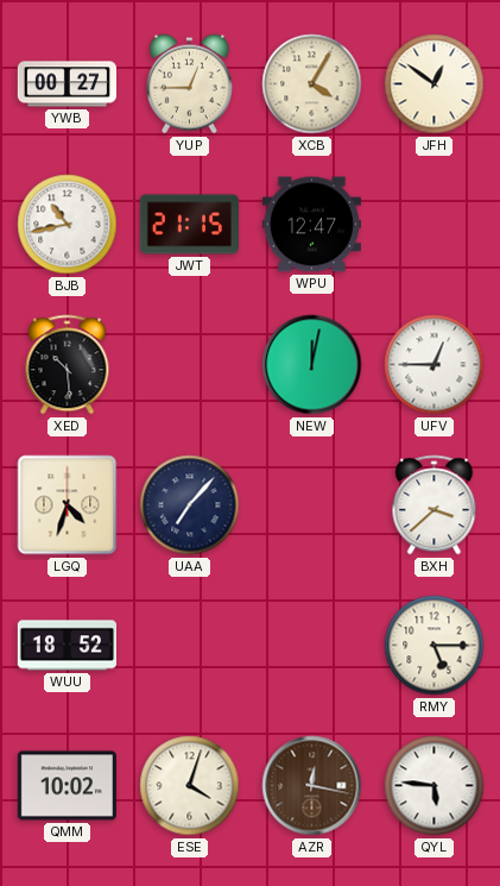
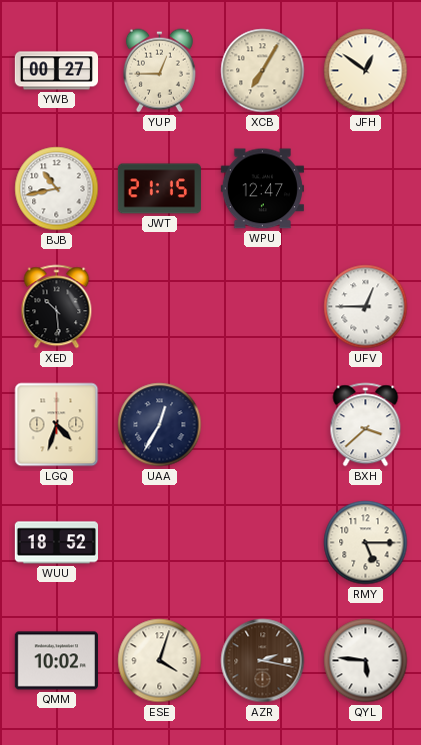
XCB: 4:05 -> 7:05 (263, 71)
NEW: 12:02 -> none (312, 365)
UAA: 7:07 -> 12:35 (160, 425)
AZR: 12:17 -> 2:17 (263, 661)
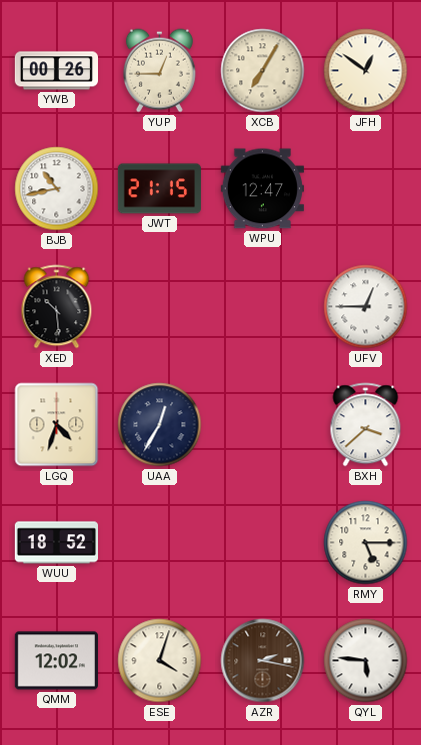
YWB: 00:27 -> 00:26 (56, 71)
QMM: 10:02 -> 12:02 (56, 661)
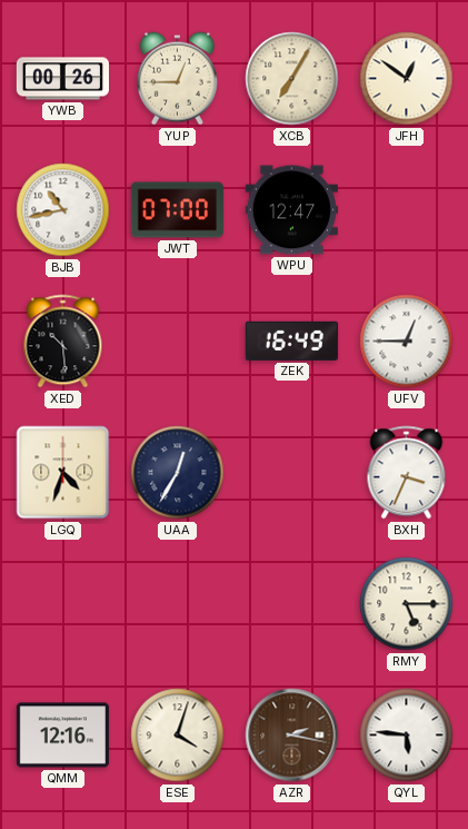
JWT: 21:15 -> 07:00 (177, 210)
ZEK: none -> 16:49 (291, 341)
BXH: 3:38 -> 3:34 (407, 473)
WUU: 18:52 -> none (56, 543)
QMM: 12:02 -> 12:16 (62, 736)
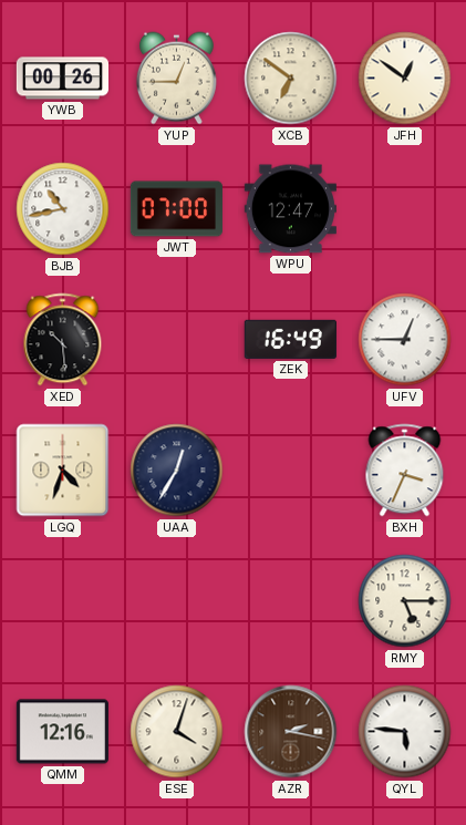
XCB: 7:05 -> 6:51 (291, 79)
